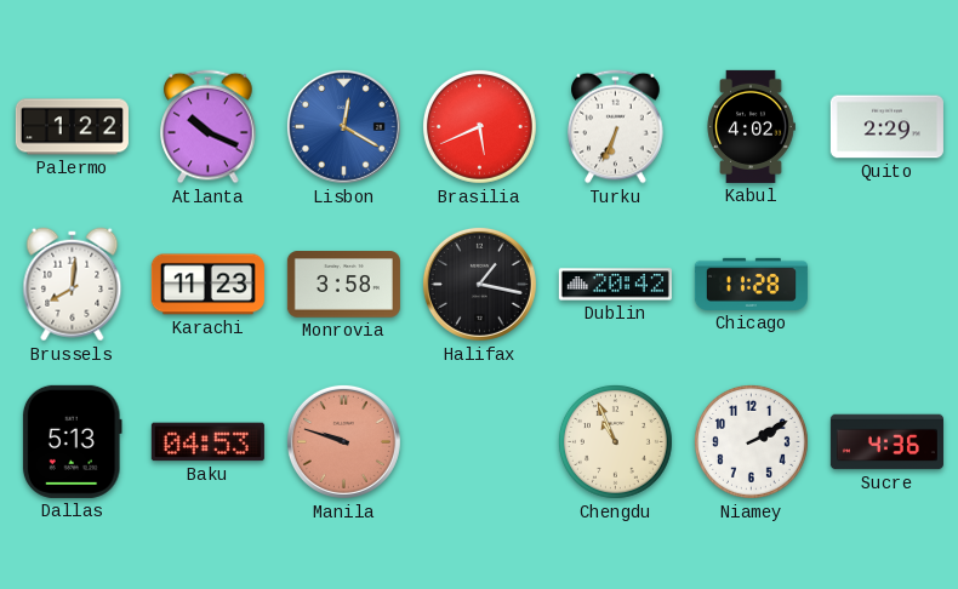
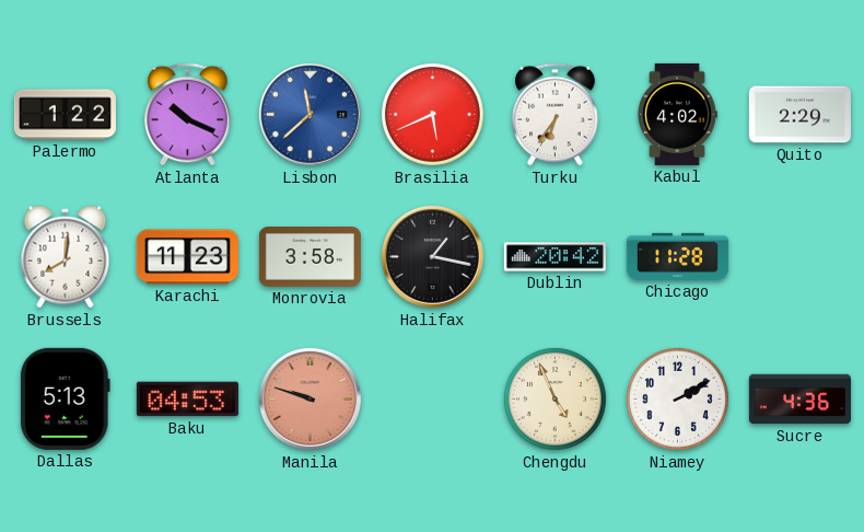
Lisbon: 12:20 -> 11:38 (310, 114)
Turku: 6:34 -> 6:36 (556, 115)
Chengdu: 10:56 -> 4:56 (554, 398)
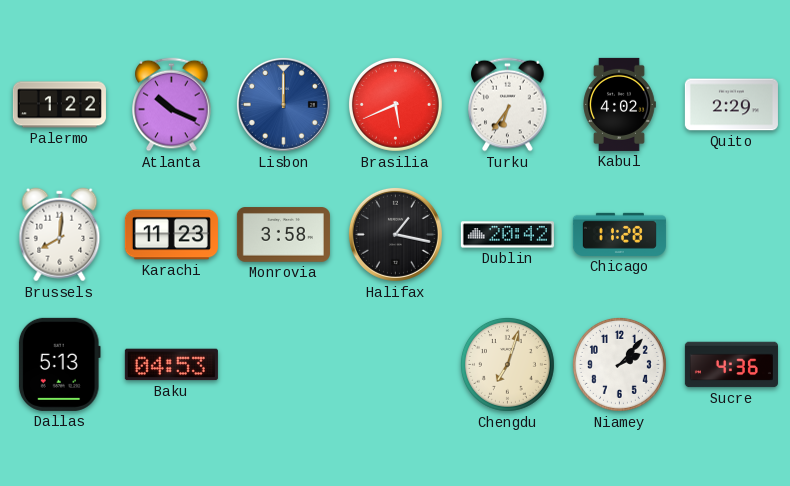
Lisbon: 11:38 -> 12:00 (283, 104)
Manila: 9:48 -> none (310, 398)
Chengdu: 4:56 -> 7:03 (507, 364)
Niamey: 2:10 -> 2:07 (619, 364)
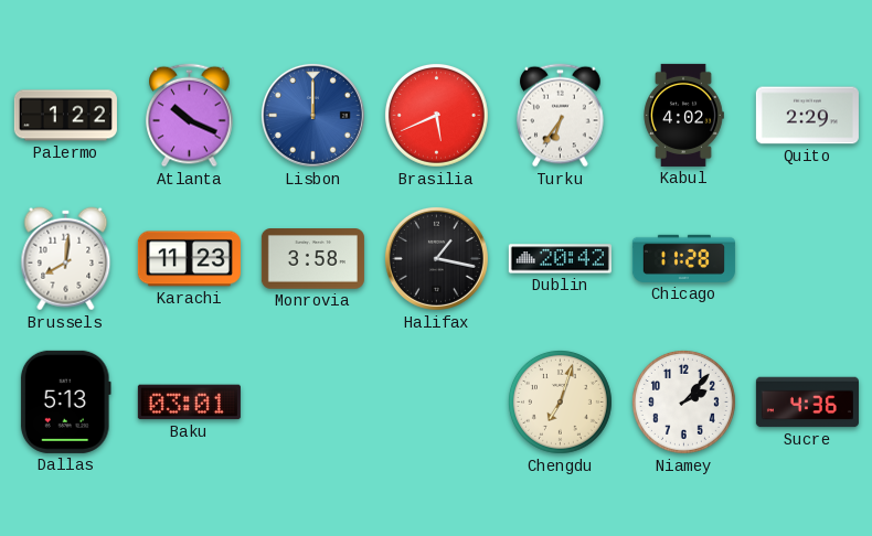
Baku: 04:53 -> 03:01 (189, 403)
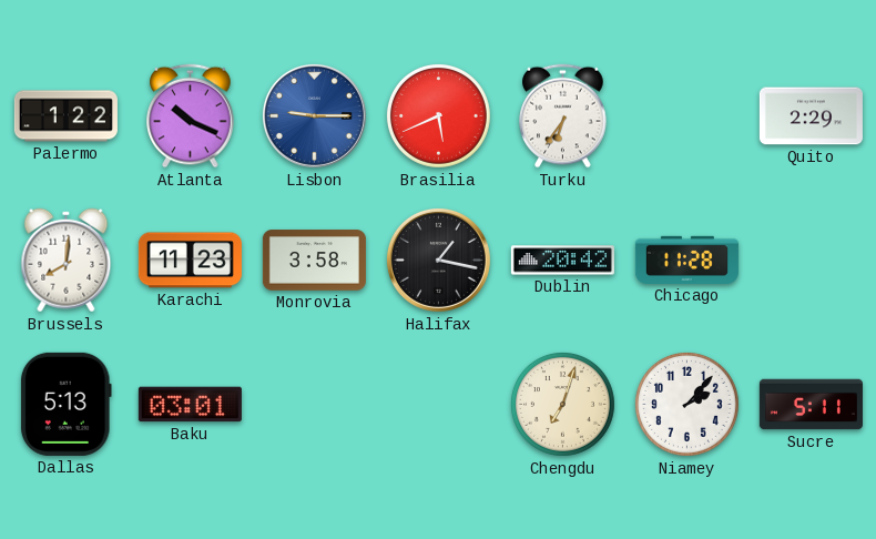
Lisbon: 12:00 -> 9:15 (314, 115)
Kabul: 4:02 -> none (683, 115)
Sucre: 4:36 -> 5:11 (811, 405)
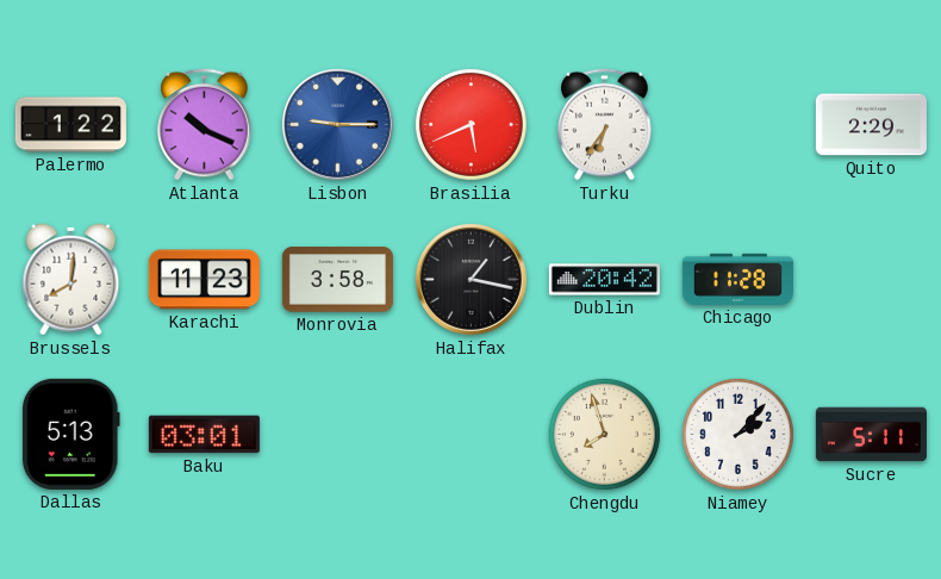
Chengdu: 7:03 -> 7:57 (604, 434)
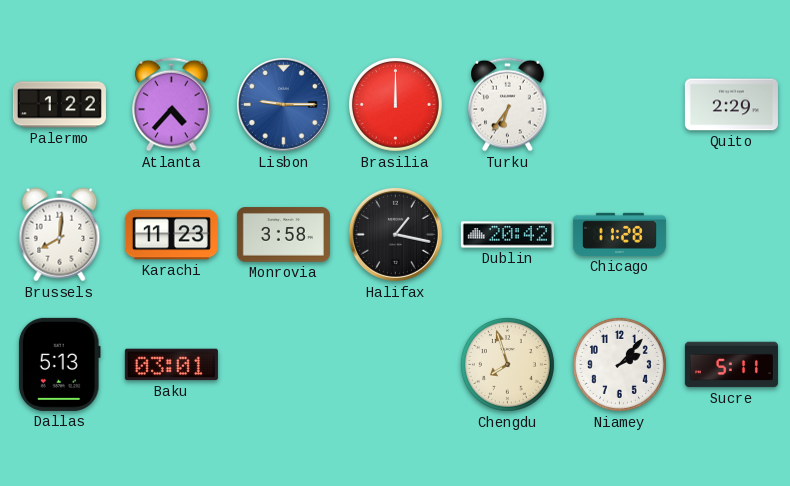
Atlanta: 10:19 -> 4:37 (172, 105)
Brasilia: 5:41 -> 12:00 (395, 104)
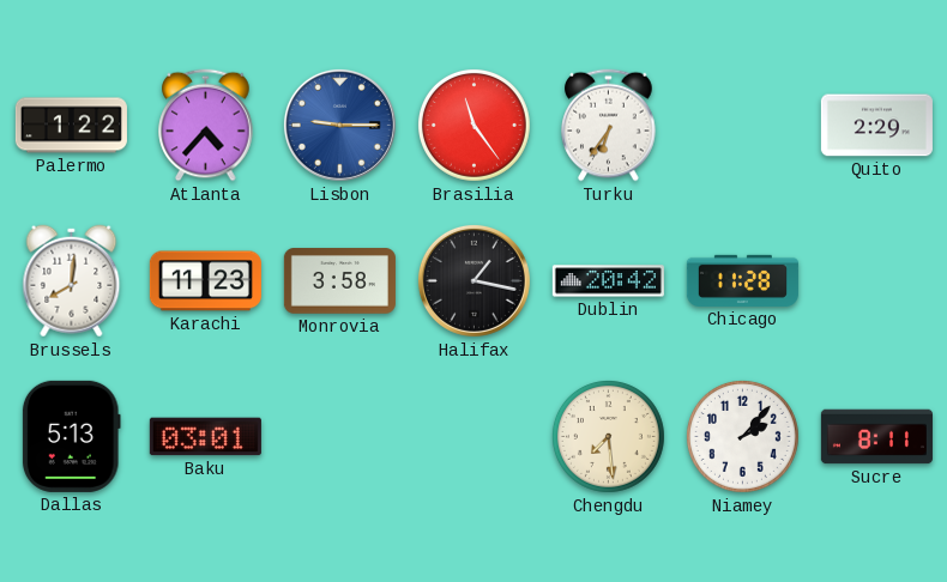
Brasilia: 12:00 -> 11:24 (473, 125)
Chengdu: 7:57 -> 7:29 (608, 436)
Sucre: 5:11 -> 8:11 (876, 437)
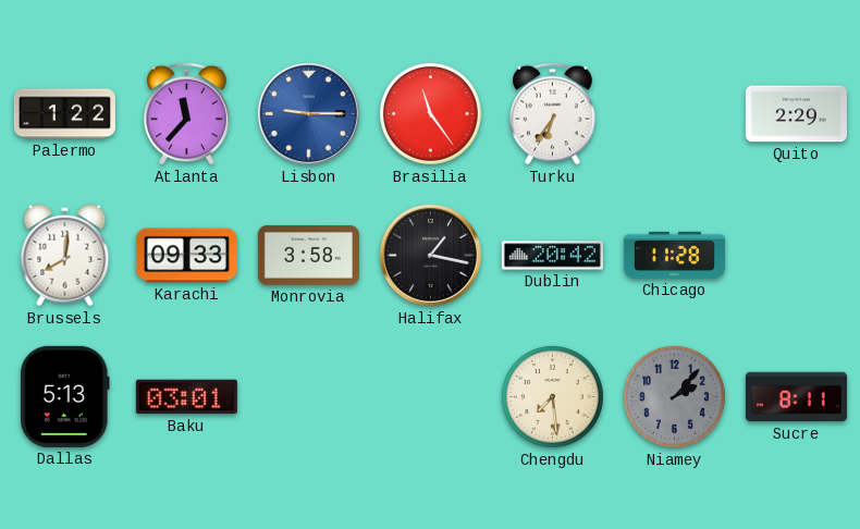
Atlanta: 4:37 -> 11:37 (187, 114)
Karachi: 11:23 -> 09:33 (186, 256)
Niamey dial: white -> grey (674, 396)
